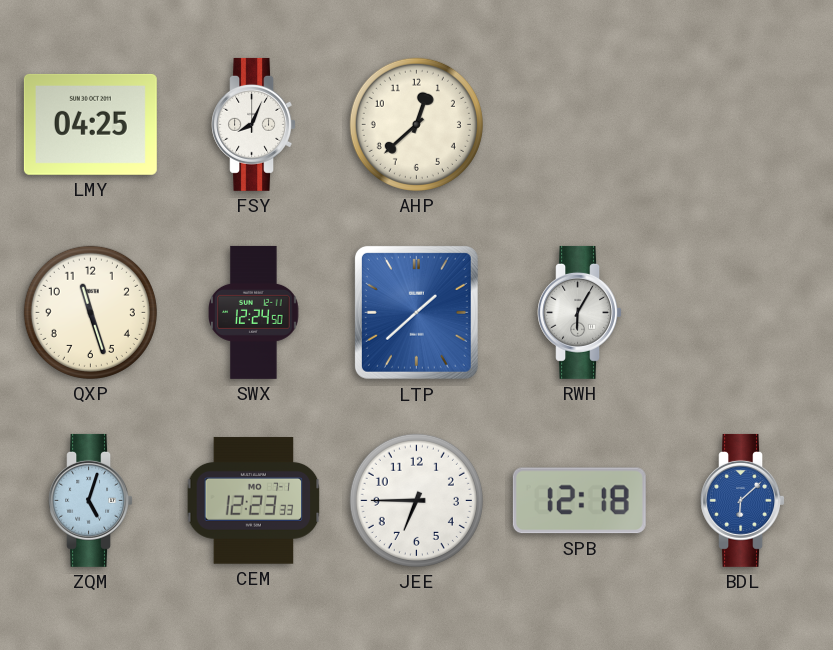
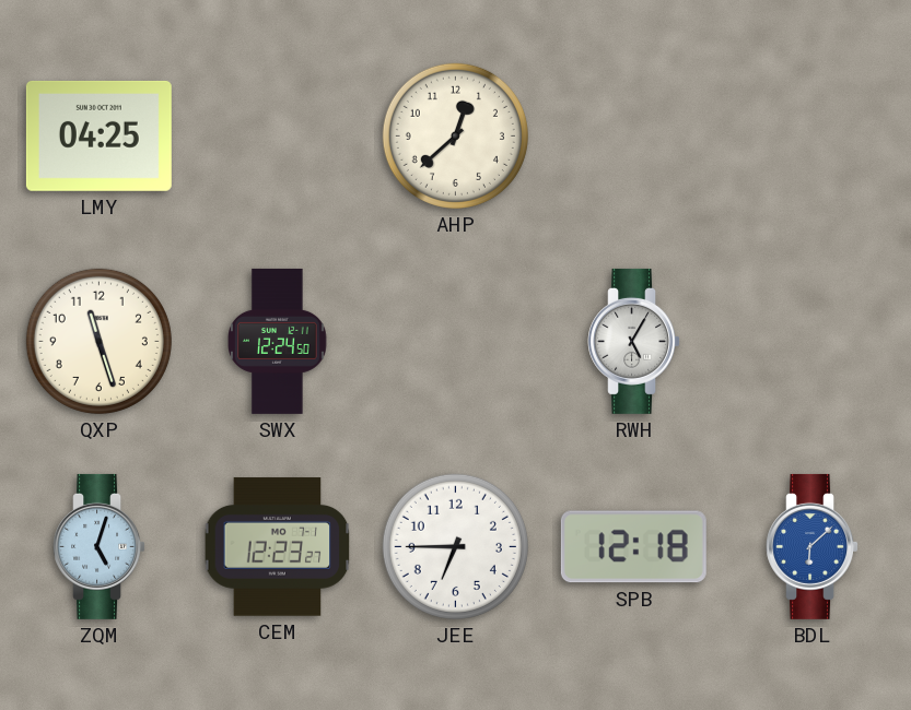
FSY: 8:04 -> none (254, 124)
LTP: 1:38 -> none (416, 312)
RWH: 6:05 -> 5:05 (634, 341)
CEM: 12:23:33 -> 12:23:27 (278, 547)
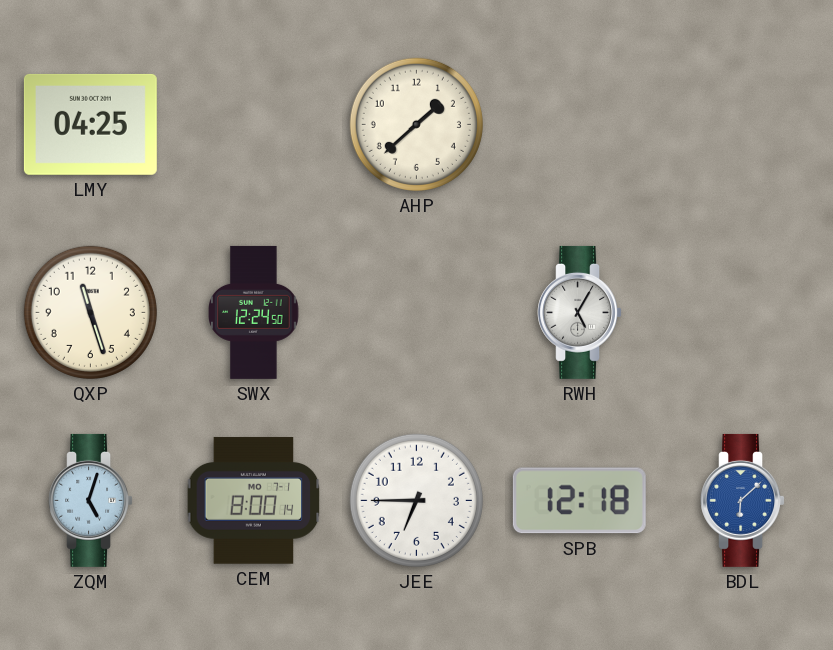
AHP: 12:38 -> 1:38 (416, 124)
CEM: 12:23 -> 8:00 (254, 501)
